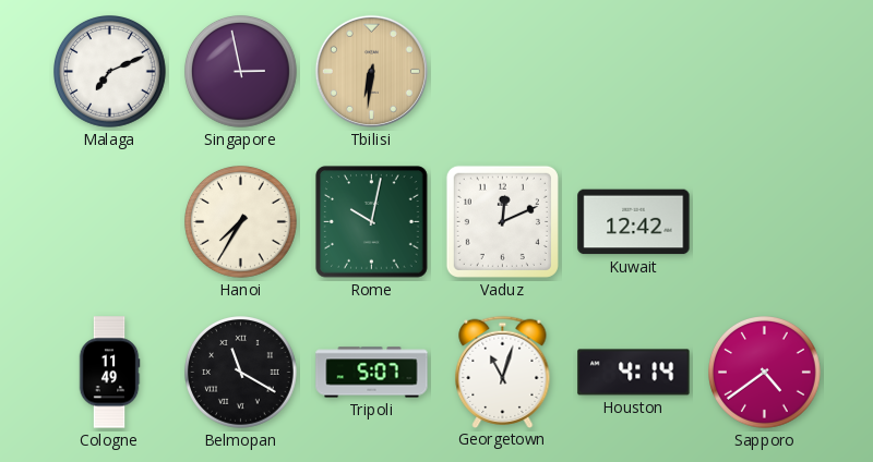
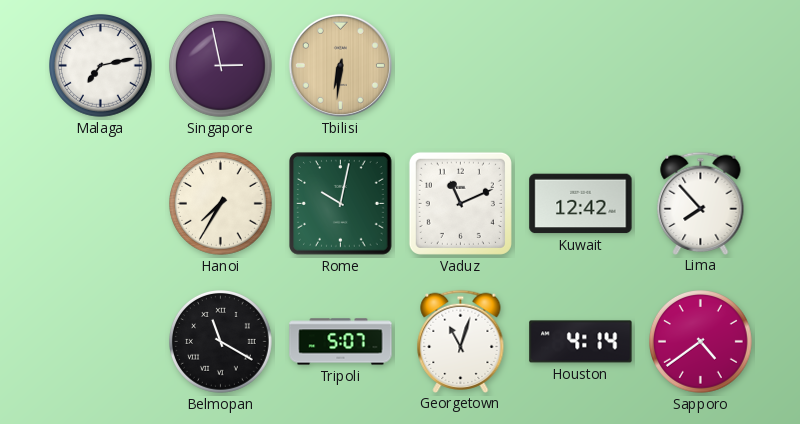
Malaga: 7:11 -> 7:13 (101, 66)
Vaduz: 12:11 -> 11:11 (460, 203)
Lima: none -> 7:53 (701, 203)
Cologne: 11:49 -> none (109, 373)
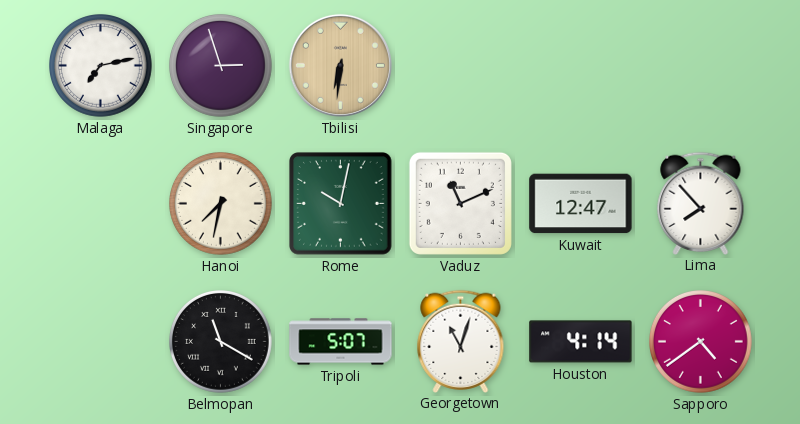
Singapore: 2:58 -> 2:57 (221, 66)
Hanoi: 7:35 -> 7:32 (221, 204)
Kuwait: 12:42 -> 12:47 (581, 204)
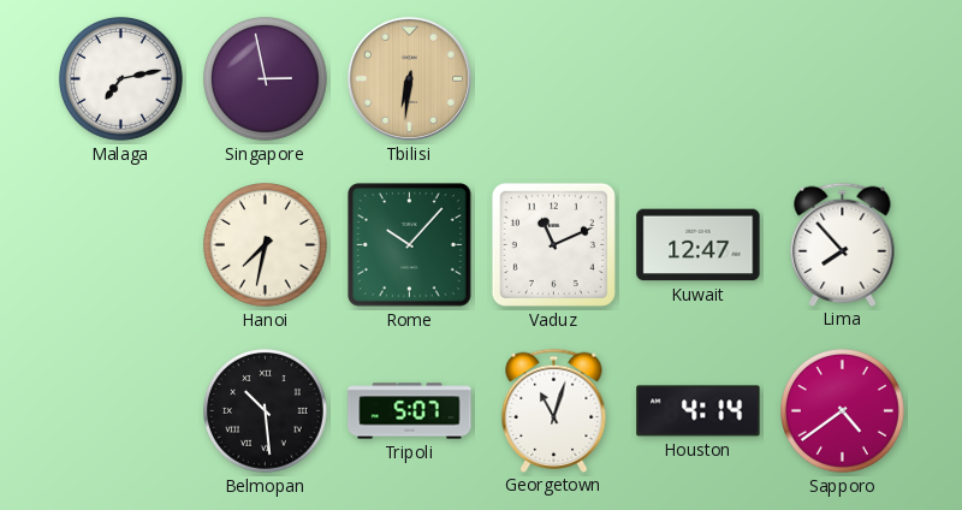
Singapore: 2:57 -> 2:58 (266, 79)
Rome: 10:02 -> 10:07 (410, 245)
Belmopan: 11:20 -> 10:29 (266, 411)
